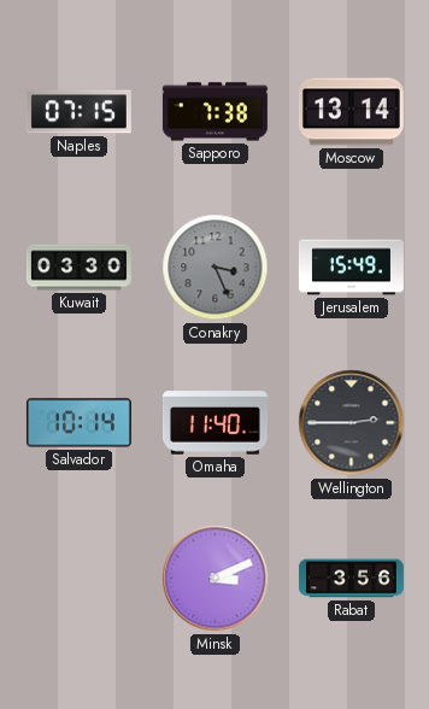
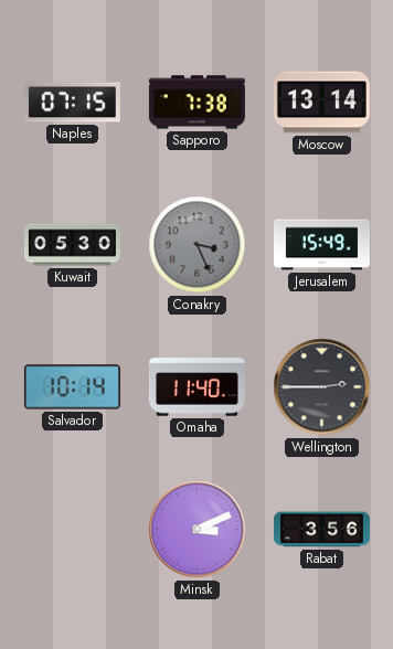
Kuwait: 03:30 -> 05:30 (72, 245)
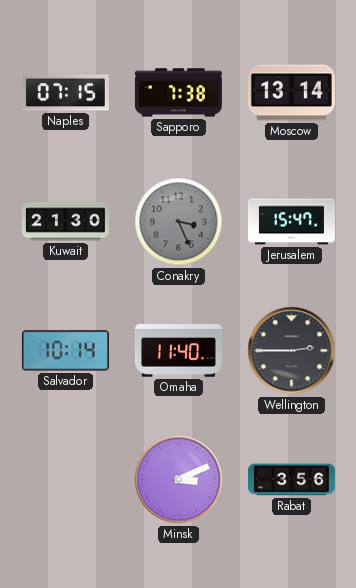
Kuwait: 05:30 -> 21:30 (65, 222)
Jerusalem: 15:49 -> 15:47 (291, 222)
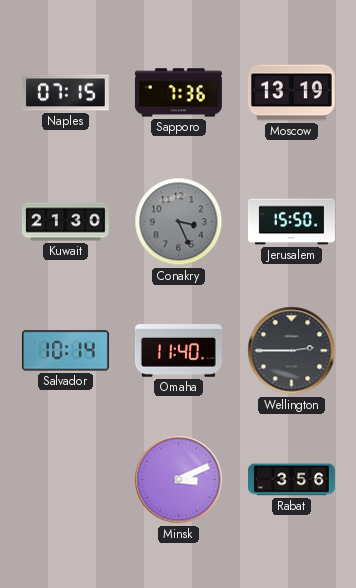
Sapporo: 7:38 -> 7:36 (178, 93)
Moscow: 13:14 -> 13:19 (291, 93)
Jerusalem: 15:47 -> 15:50 (291, 222)
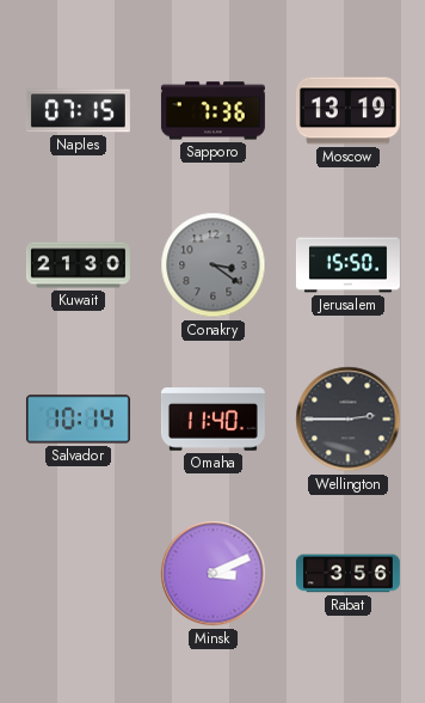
Conakry: 3:26 -> 3:21 (214, 265)
